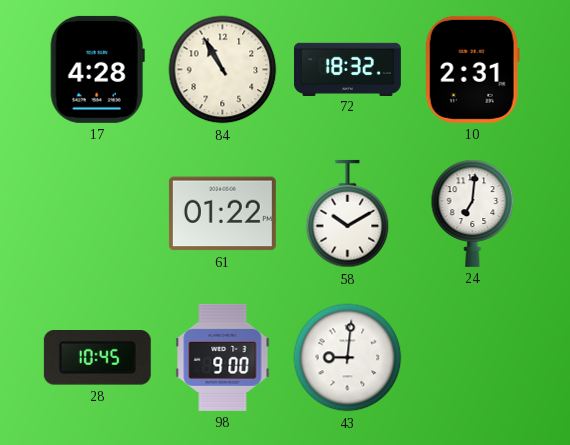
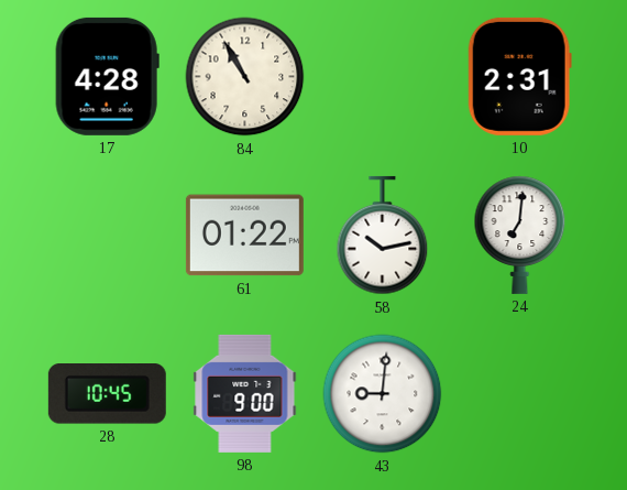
72: 18:32 -> none (347, 69)
58: 10:10 -> 10:13 (383, 236)
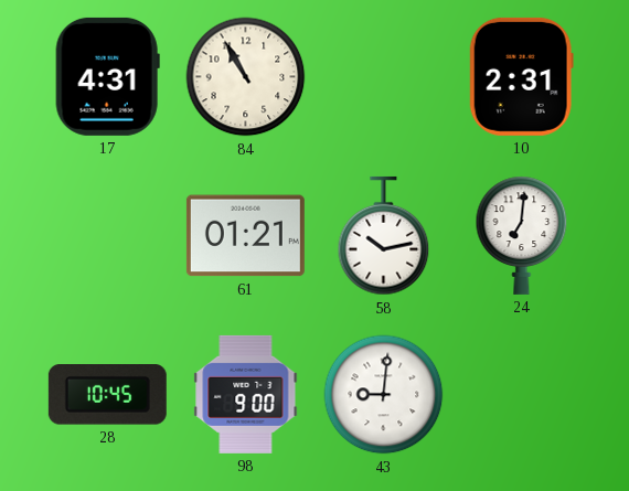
17: 4:28 -> 4:31 (107, 76)
61: 01:22 -> 01:21 (245, 236)
